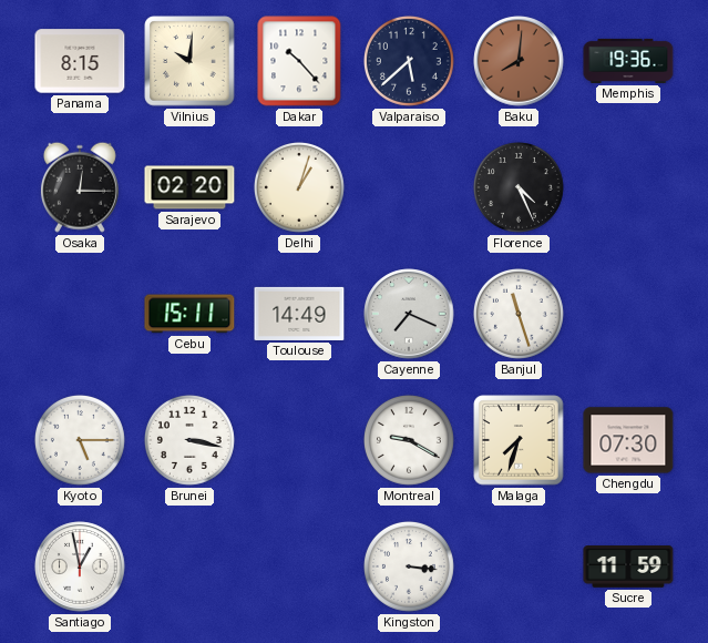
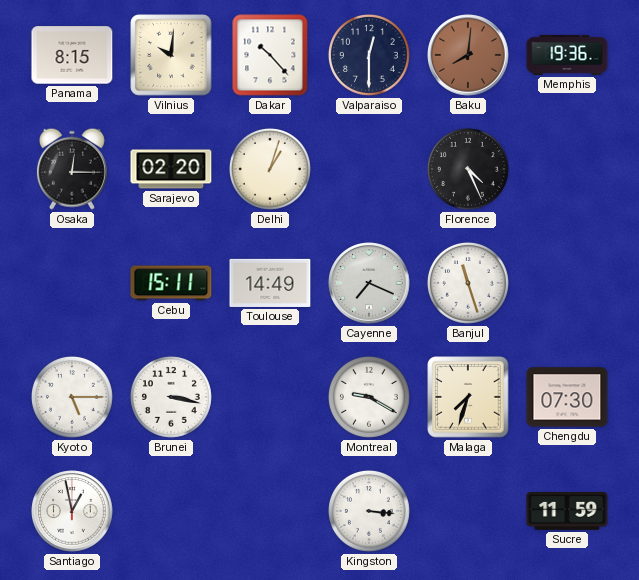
Valparaiso: 5:38 -> 12:30 (369, 55)
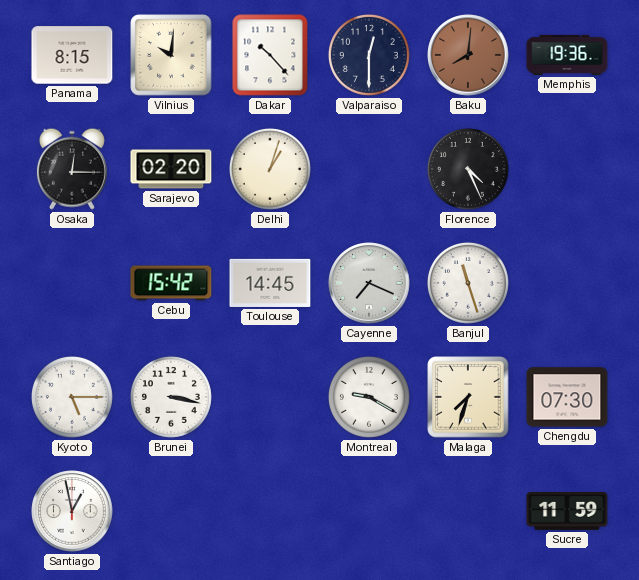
Cebu: 15:11 -> 15:42 (171, 283)
Toulouse: 14:49 -> 14:45 (270, 283)
Kingston: 3:16 -> none (369, 511)
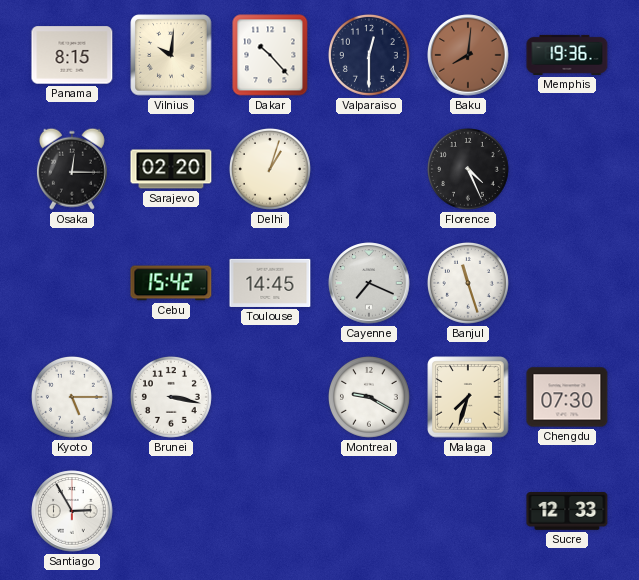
Santiago: 12:58 -> 2:55 (72, 511)
Sucre: 11:59 -> 12:33 (567, 512)
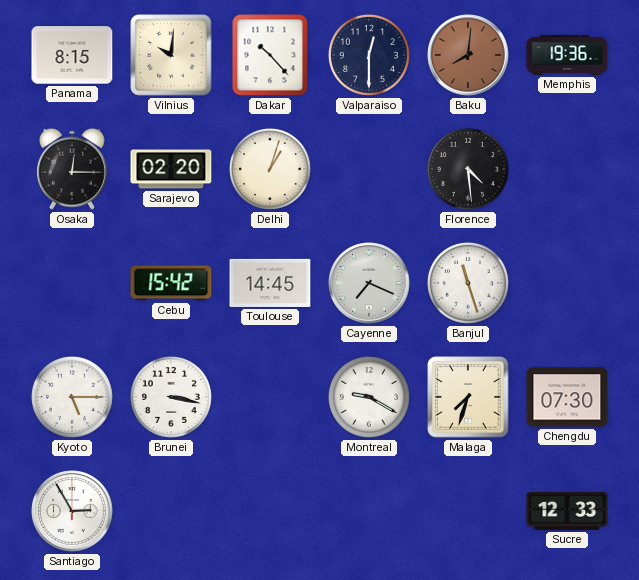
Florence: 4:26 -> 4:29 (468, 169)
